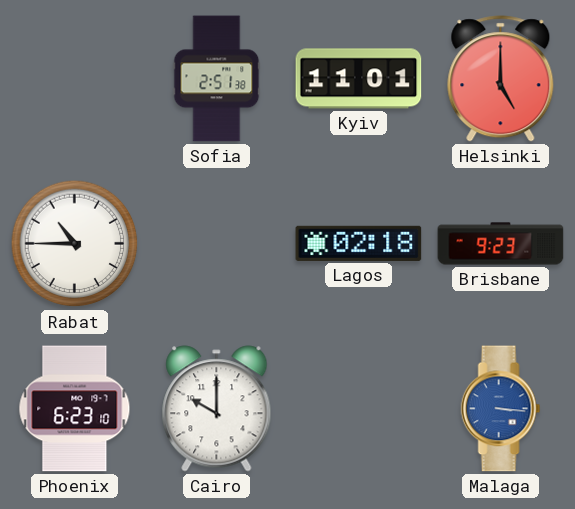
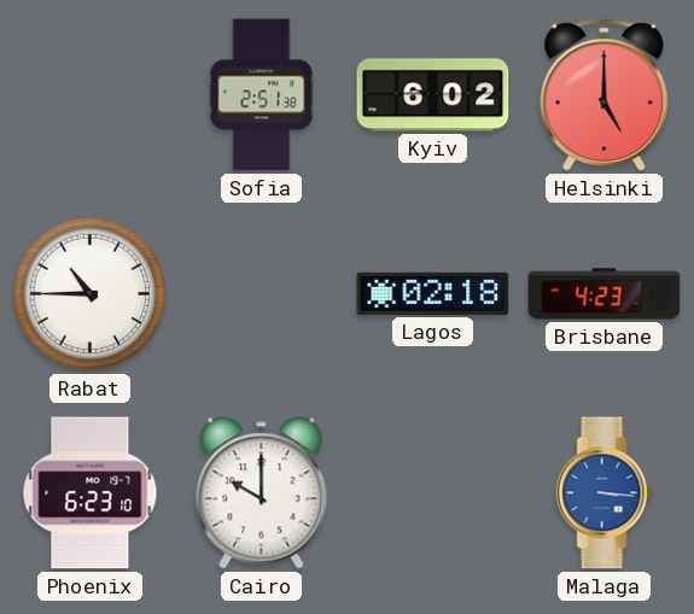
Kyiv: 11:01 -> 6:02 (433, 95)
Brisbane: 9:23 -> 4:23 (605, 294)
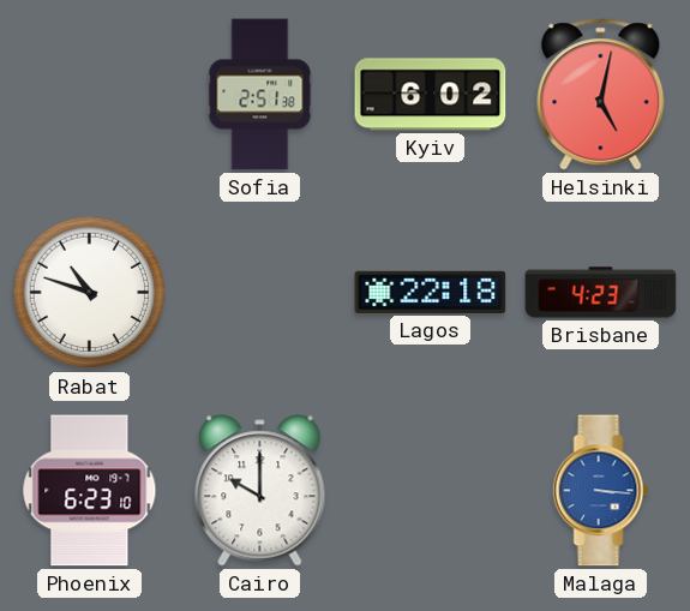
Helsinki: 5:00 -> 5:02 (601, 95)
Rabat: 10:45 -> 10:48 (90, 293)
Lagos: 02:18 -> 22:18 (431, 292)
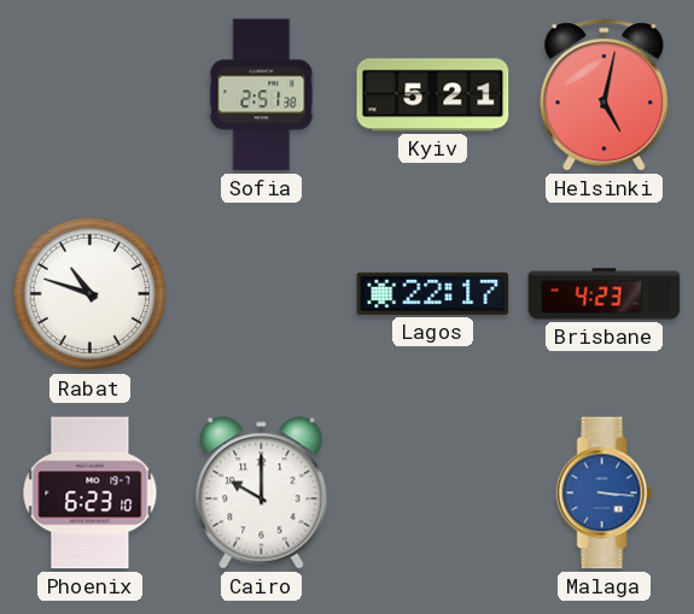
Kyiv: 6:02 -> 5:21 (433, 95)
Lagos: 22:18 -> 22:17 (433, 293)
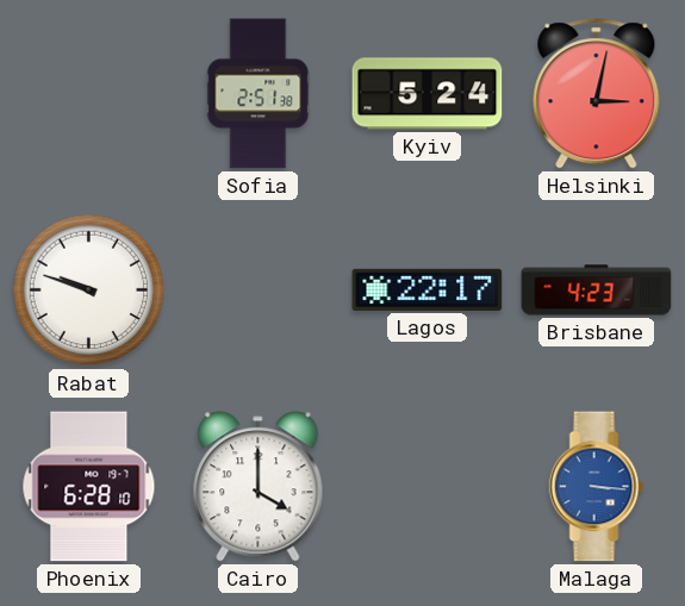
Kyiv: 5:21 -> 5:24 (428, 94)
Helsinki: 5:02 -> 3:02 (597, 94)
Rabat: 10:48 -> 9:48 (89, 290)
Phoenix: 6:23 -> 6:28 (89, 487)
Cairo: 10:00 -> 4:00 (259, 487)
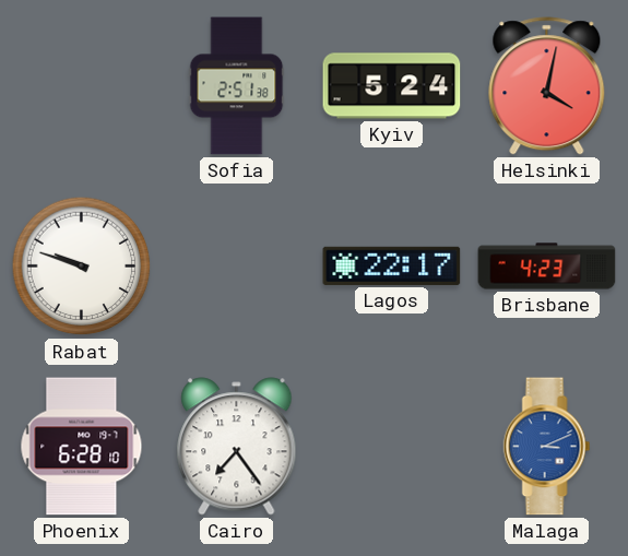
Helsinki: 3:02 -> 4:02 (547, 86)
Cairo: 4:00 -> 7:24 (237, 447)
Malaga: 3:16 -> 3:11 (547, 447)
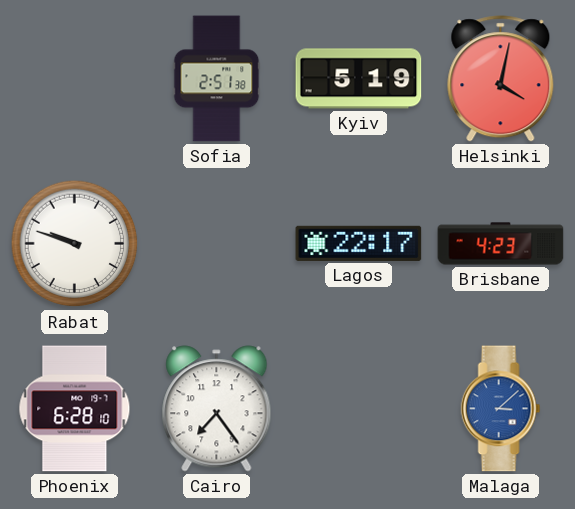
Kyiv: 5:24 -> 5:19 (359, 79)
Malaga: 3:11 -> 3:08 (501, 409)
